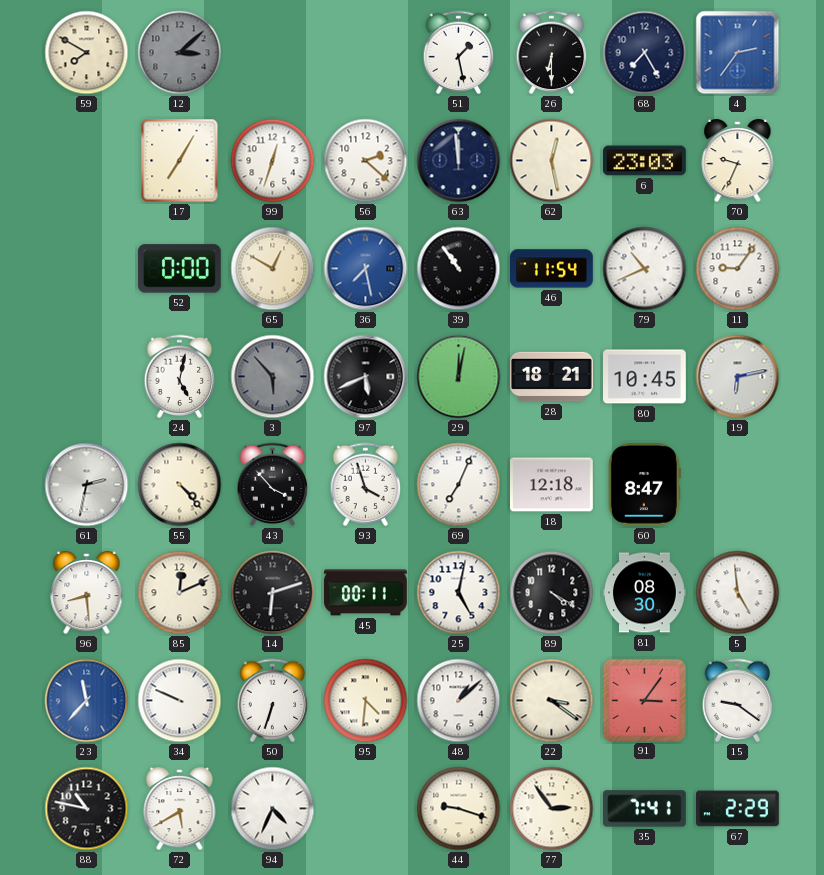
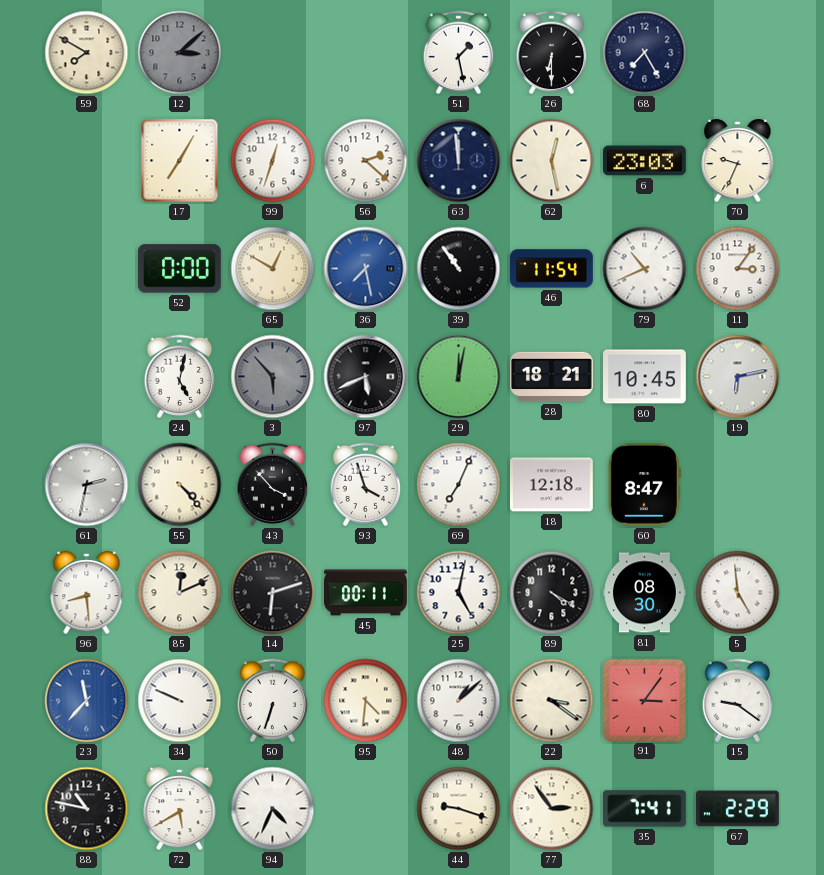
4: 2:36 -> none (738, 53)
11: 9:06 -> 3:06 (738, 269)
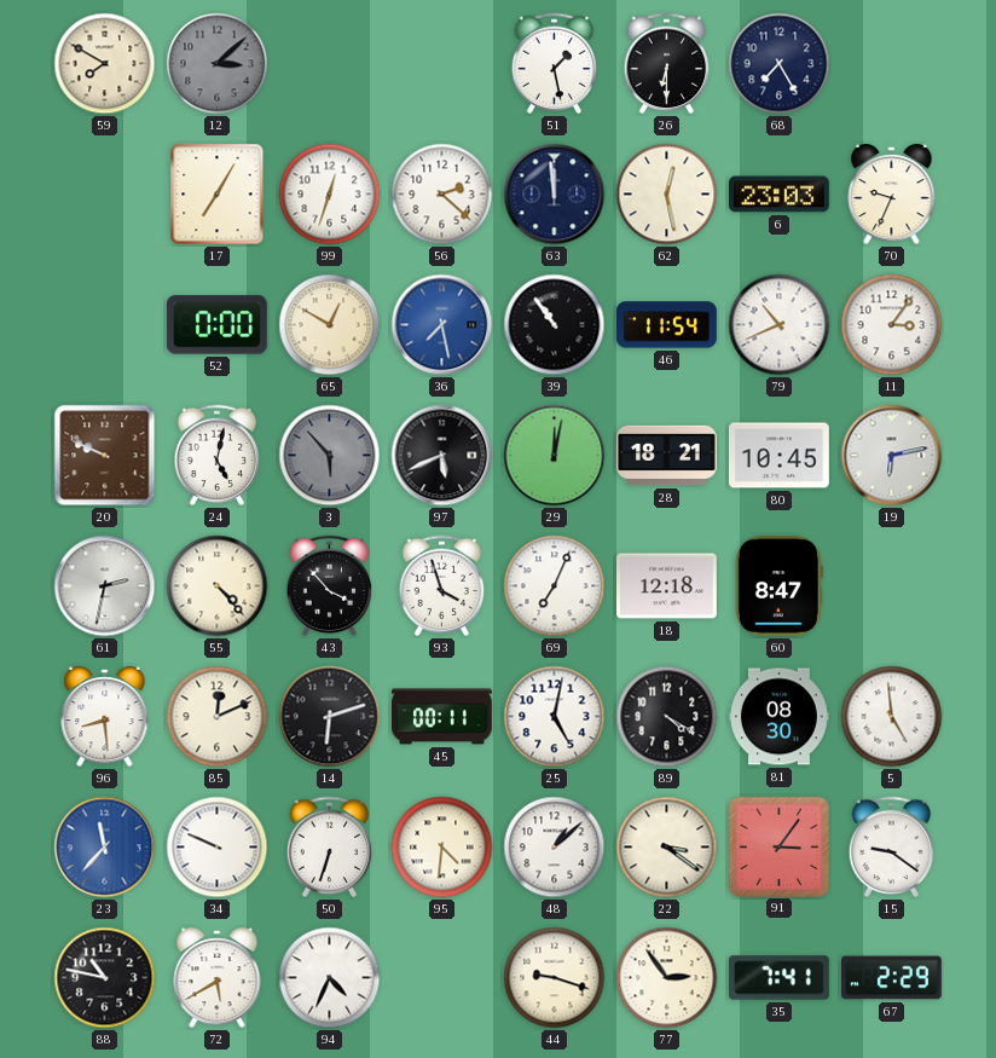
20: none -> 9:49 (105, 456)
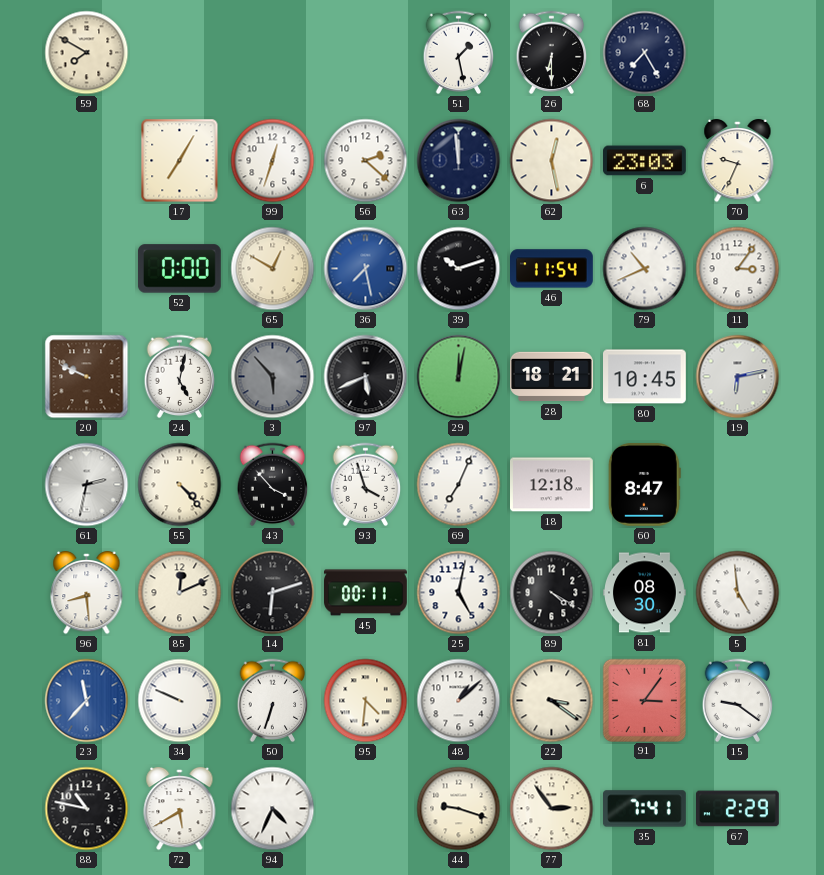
12: 3:08 -> none (218, 64)
39: 10:54 -> 10:12 (459, 269)
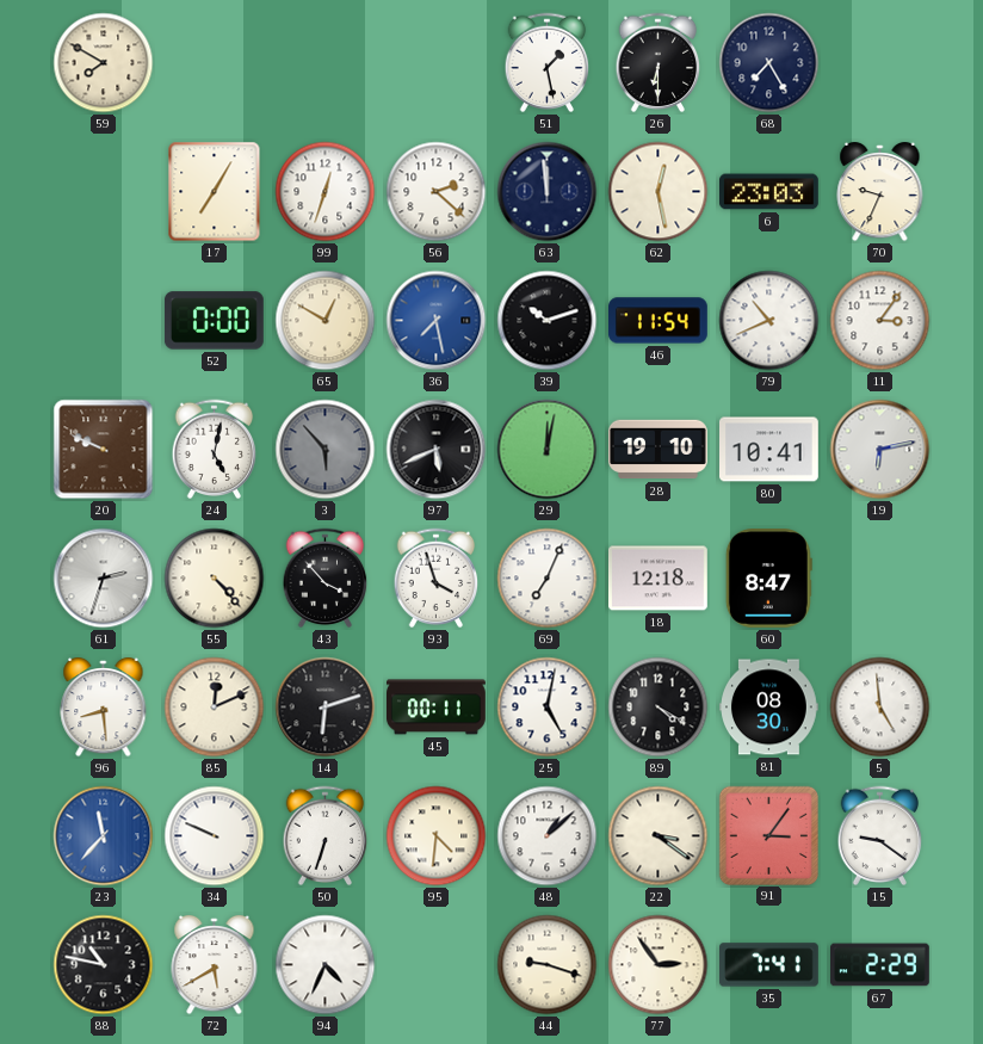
28: 18:21 -> 19:10 (659, 450)
80: 10:45 -> 10:41 (769, 450)
61: 2:32 -> 2:33 (104, 579)
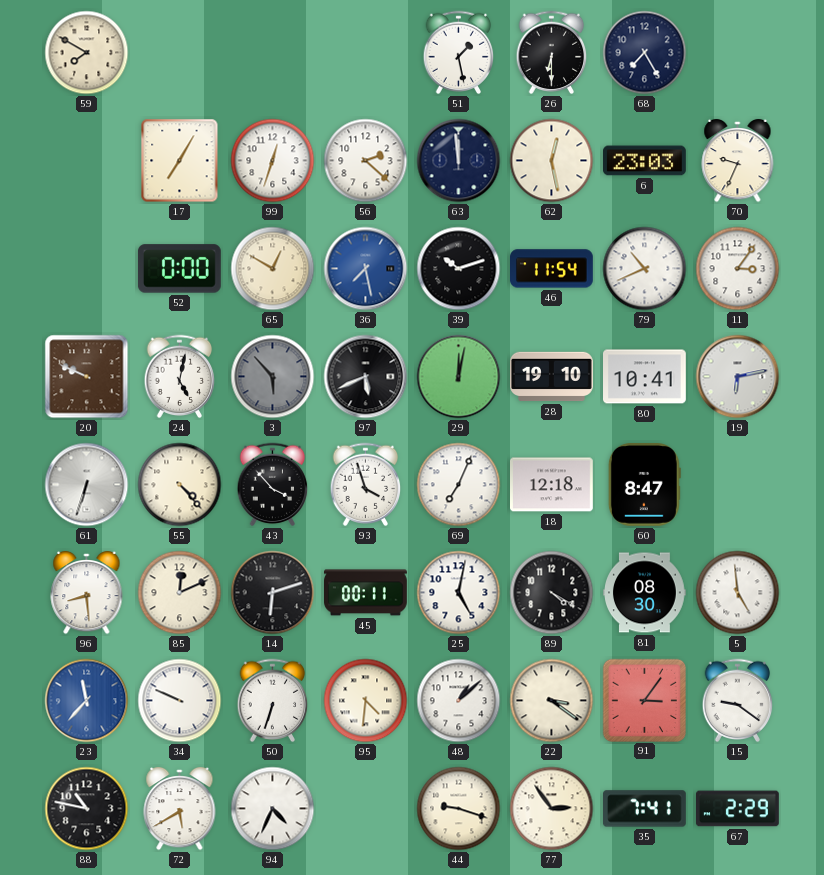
61: 2:33 -> 6:33 (87, 485)
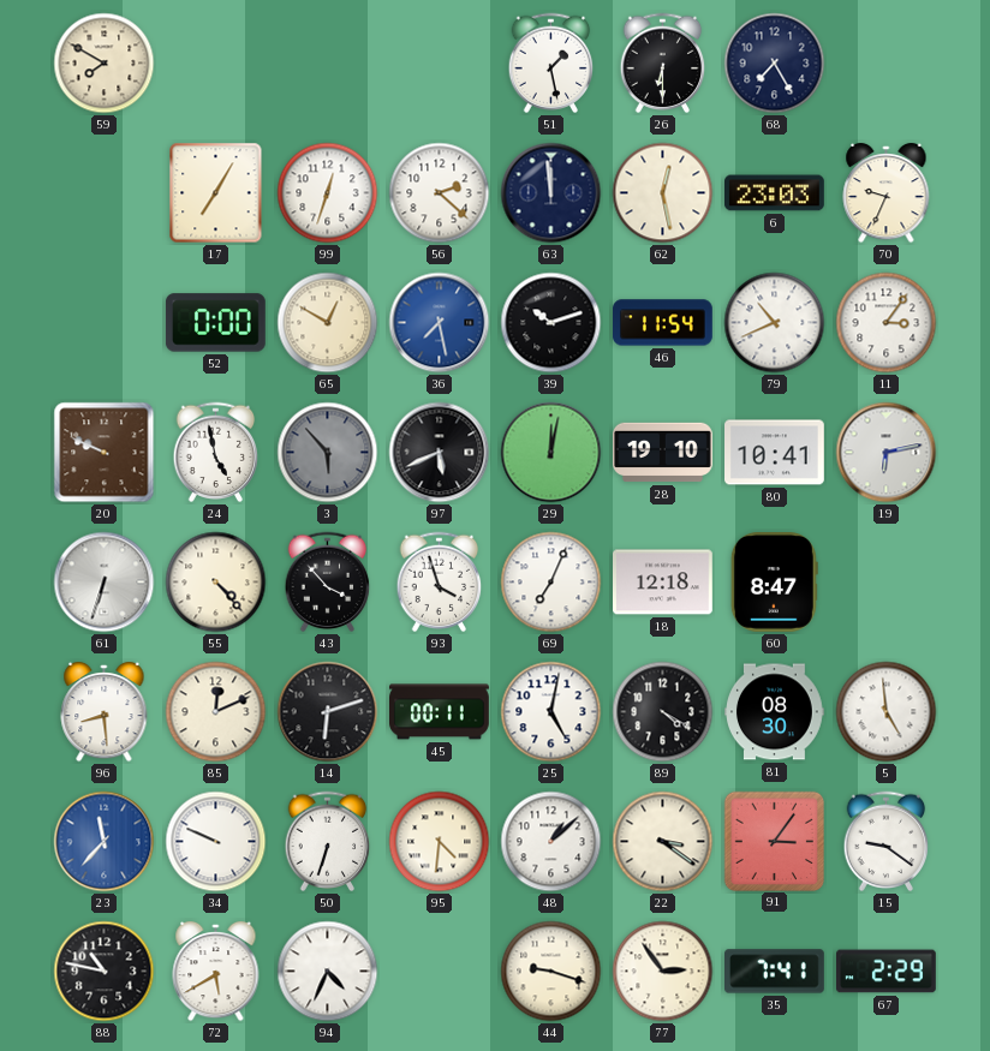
24: 5:02 -> 4:58 (216, 453)
